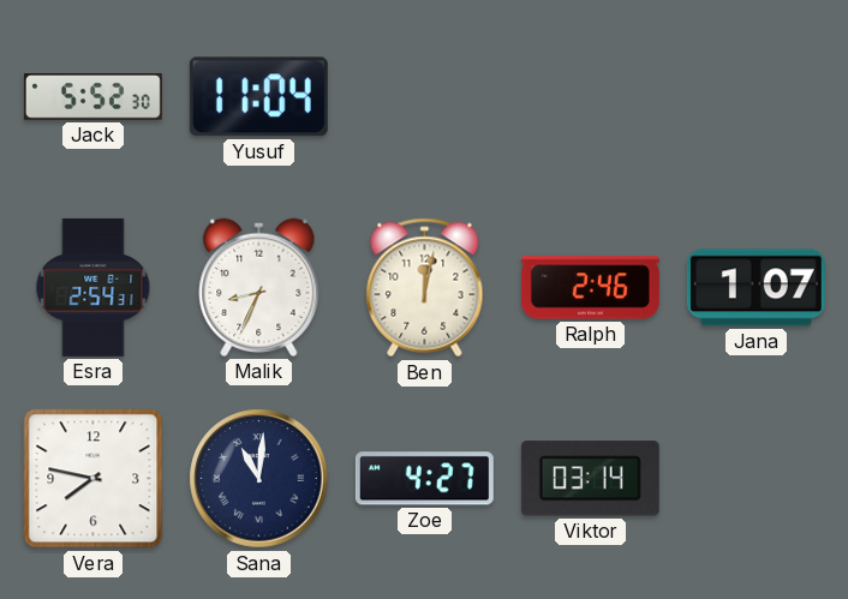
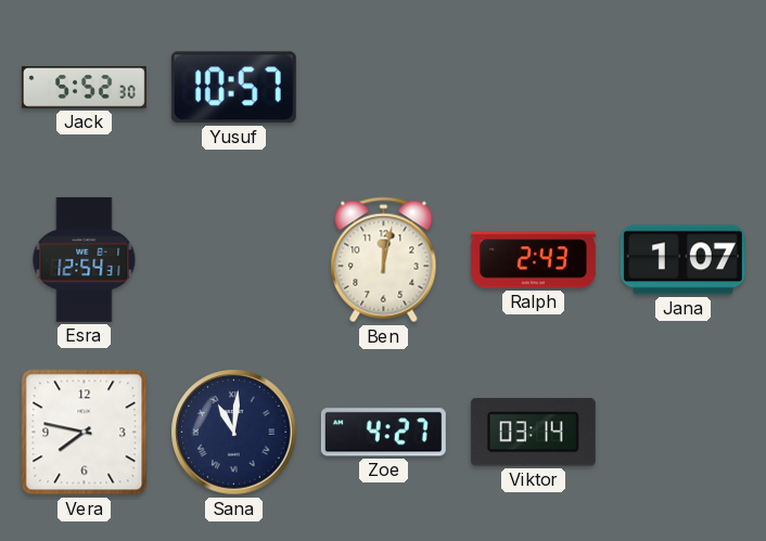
Yusuf: 11:04 -> 10:57 (233, 88)
Esra: 2:54 -> 12:54 (85, 259)
Malik: 8:34 -> none (259, 287)
Ralph: 2:46 -> 2:43 (533, 260)
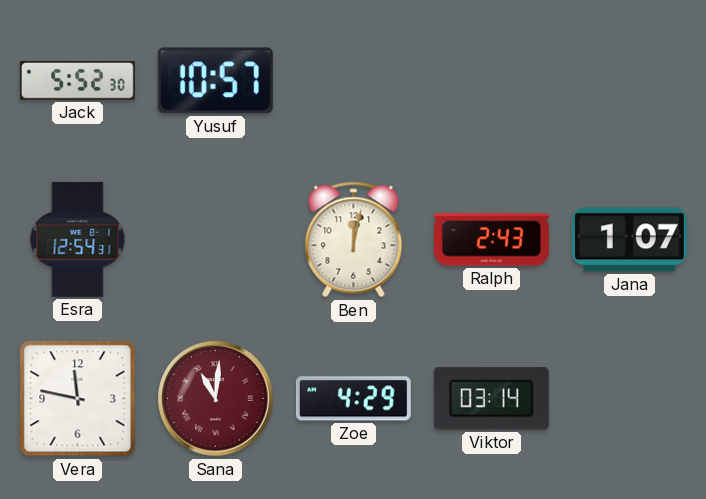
Vera: 7:47 -> 11:47 (78, 399)
Sana dial: navy -> burgundy (216, 399)
Zoe: 4:27 -> 4:29 (353, 399)
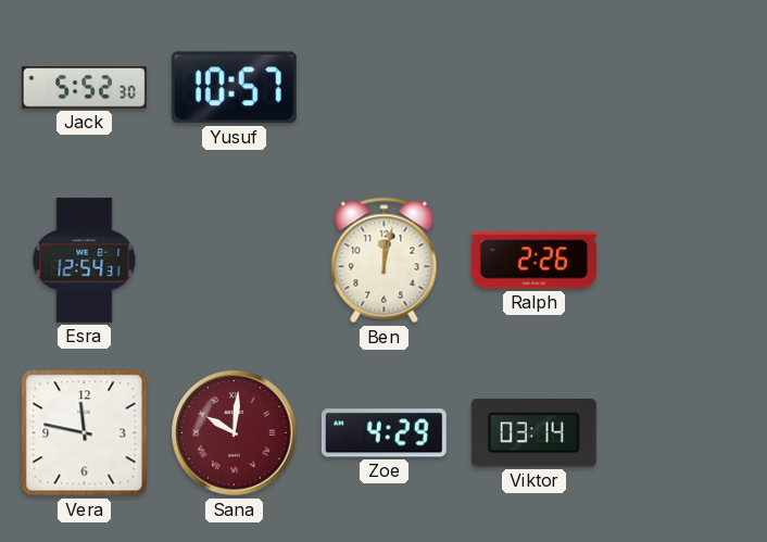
Ralph: 2:43 -> 2:26 (533, 261)
Jana: 1:07 -> none (629, 240)
Sana: 11:01 -> 10:01 (235, 433)
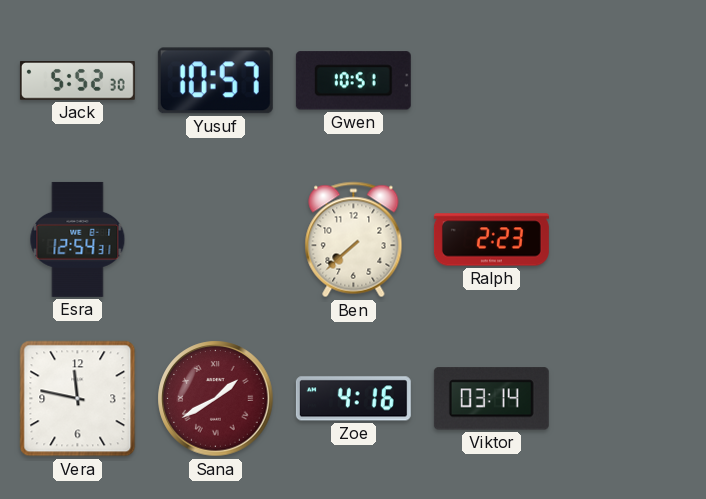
Gwen: none -> 10:51 (353, 81)
Ben: 12:02 -> 7:38 (354, 240)
Ralph: 2:26 -> 2:23 (491, 240)
Sana: 10:01 -> 1:40 (216, 399)
Zoe: 4:29 -> 4:16 (353, 399)
